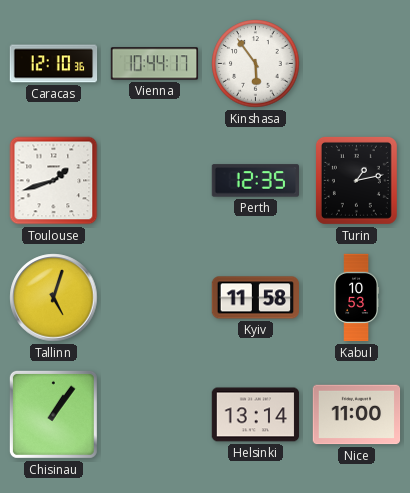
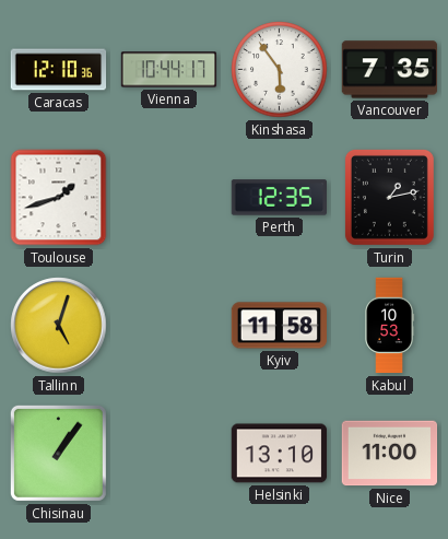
Vancouver: none -> 7:35 (390, 70)
Helsinki: 13:14 -> 13:10 (280, 454)
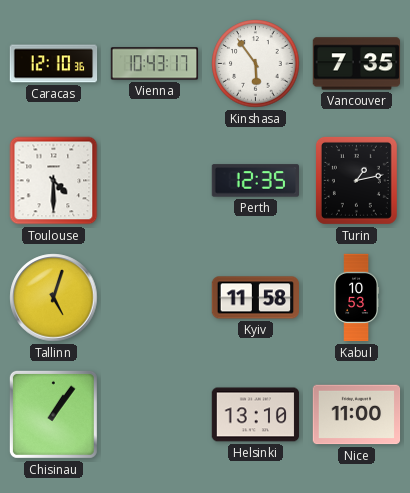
Vienna: 10:44 -> 10:43 (155, 64)
Toulouse: 1:42 -> 4:30 (54, 181)
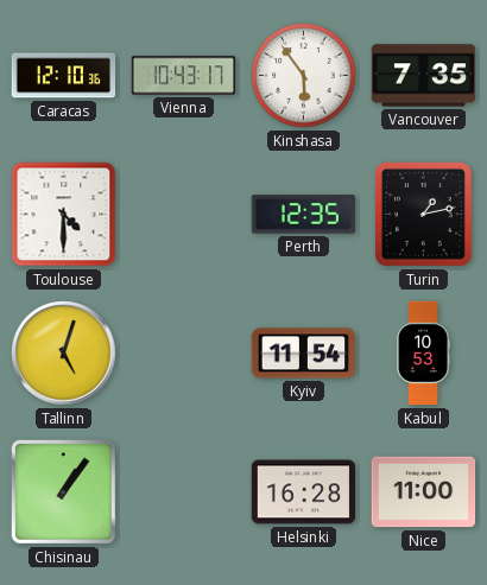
Kyiv: 11:58 -> 11:54 (304, 354)
Helsinki: 13:10 -> 16:28 (304, 492)
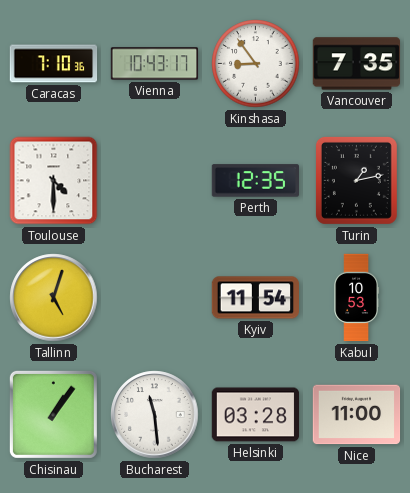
Caracas: 12:10 -> 7:10 (54, 64)
Kinshasa: 5:54 -> 8:54 (256, 64)
Bucharest: none -> 11:29 (155, 415)
Helsinki: 16:28 -> 03:28 (256, 415)
